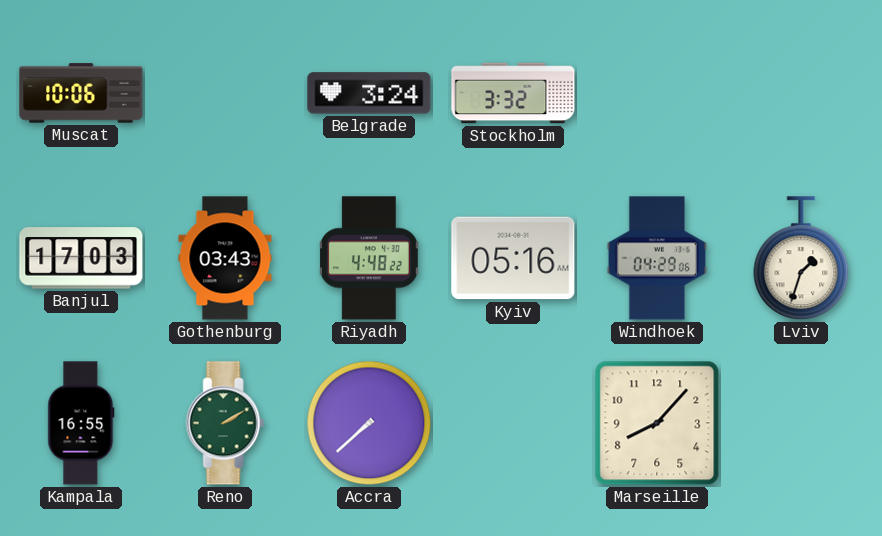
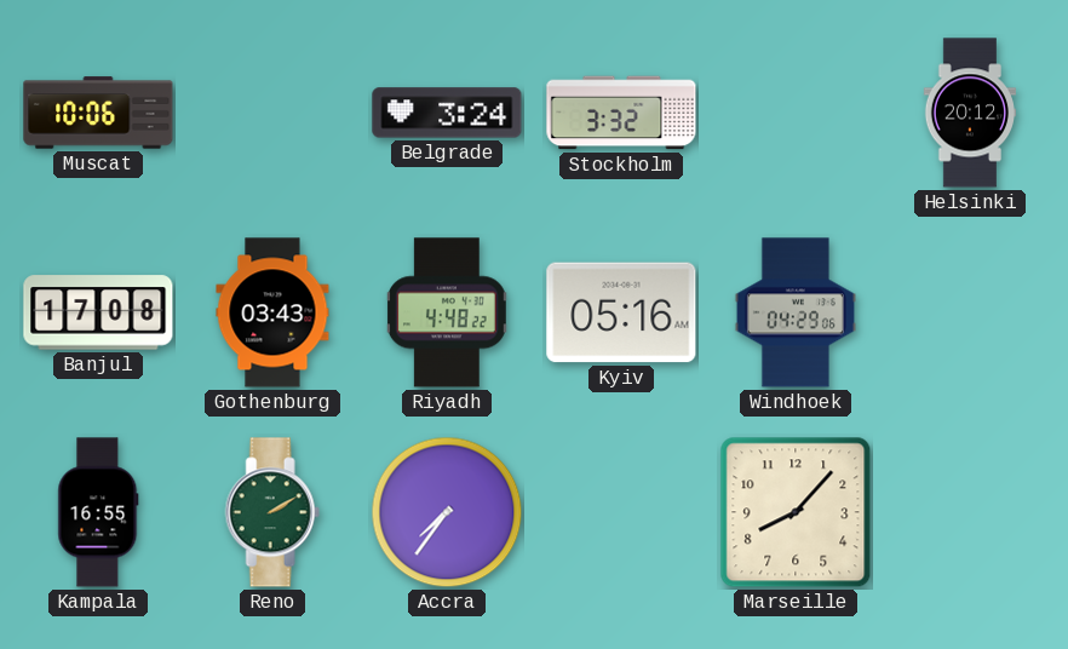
Helsinki: none -> 20:12 (970, 113)
Banjul: 17:03 -> 17:08 (98, 312)
Lviv: 1:33 -> none (801, 259)
Accra: 7:38 -> 7:36 (447, 512)
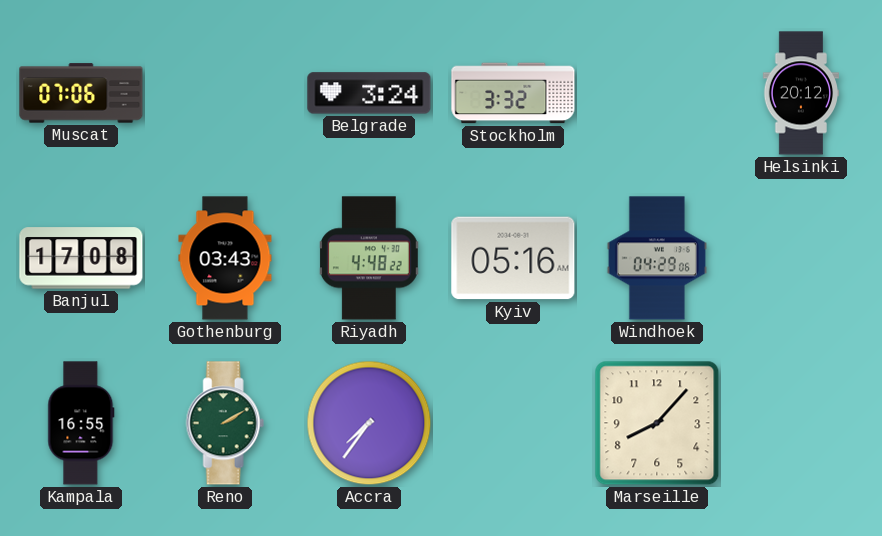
Muscat: 10:06 -> 07:06 (81, 93)
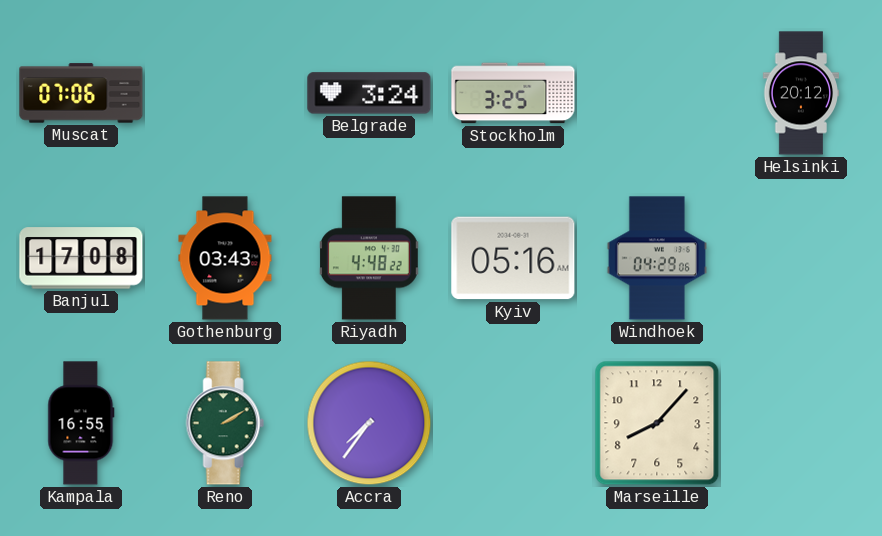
Stockholm: 3:32 -> 3:25 (513, 93)
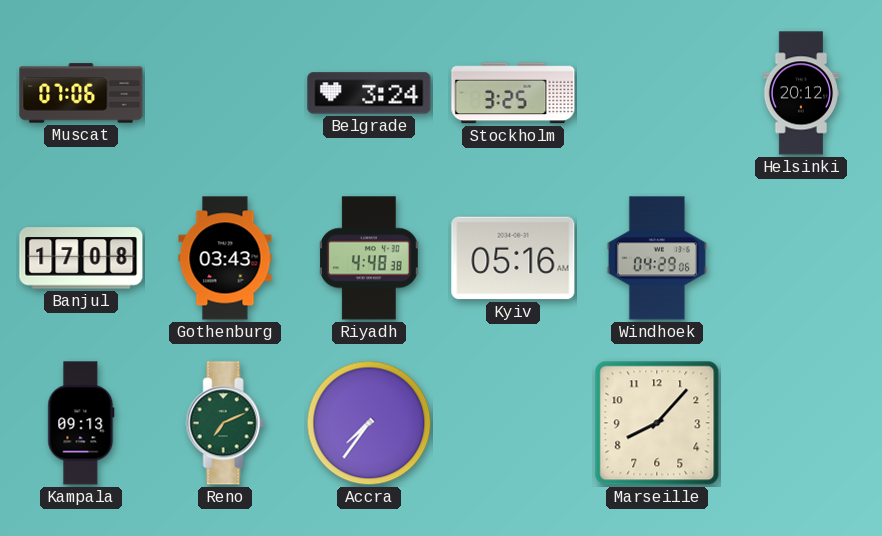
Riyadh: 4:48:22 -> 4:48:38 (369, 258)
Kampala: 16:55 -> 09:13 (81, 423)
Reno: 2:10 -> 7:11 (225, 423)
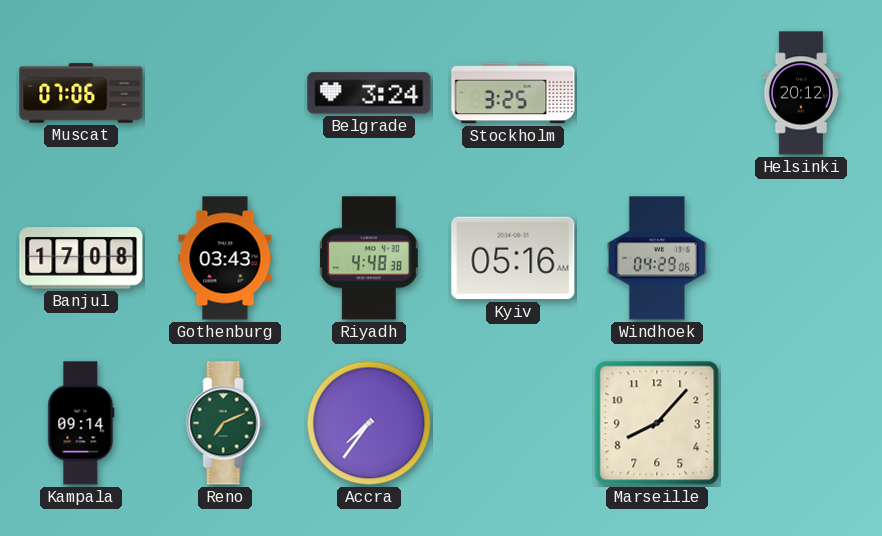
Kampala: 09:13 -> 09:14 (81, 423)
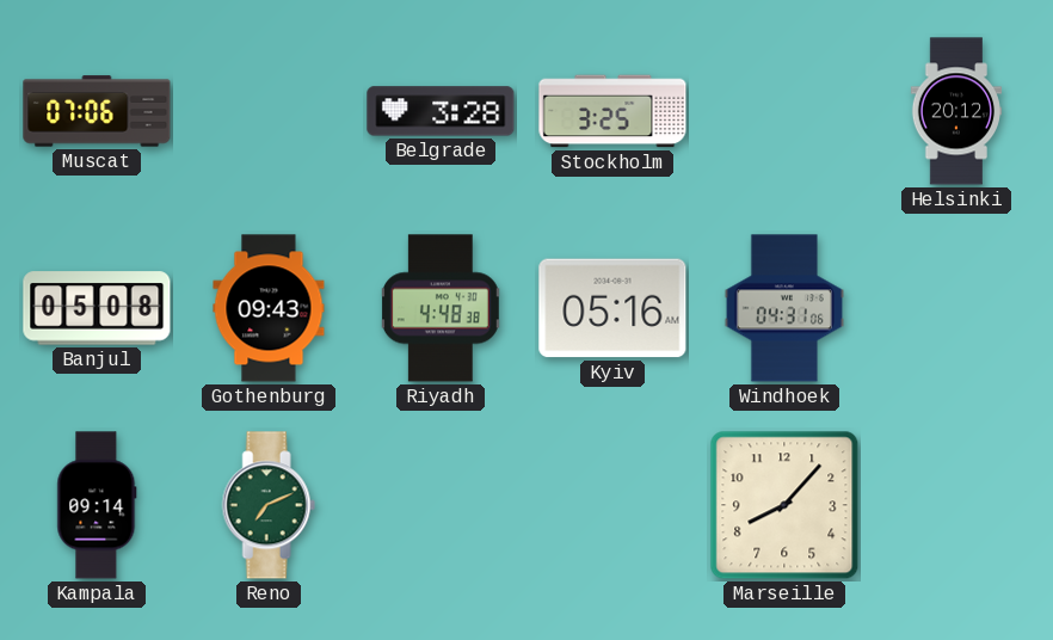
Belgrade: 3:24 -> 3:28 (441, 111)
Banjul: 17:08 -> 05:08 (97, 308)
Gothenburg: 03:43 -> 09:43 (269, 308)
Windhoek: 04:29 -> 04:31 (784, 308)
Accra: 7:36 -> none (369, 423)
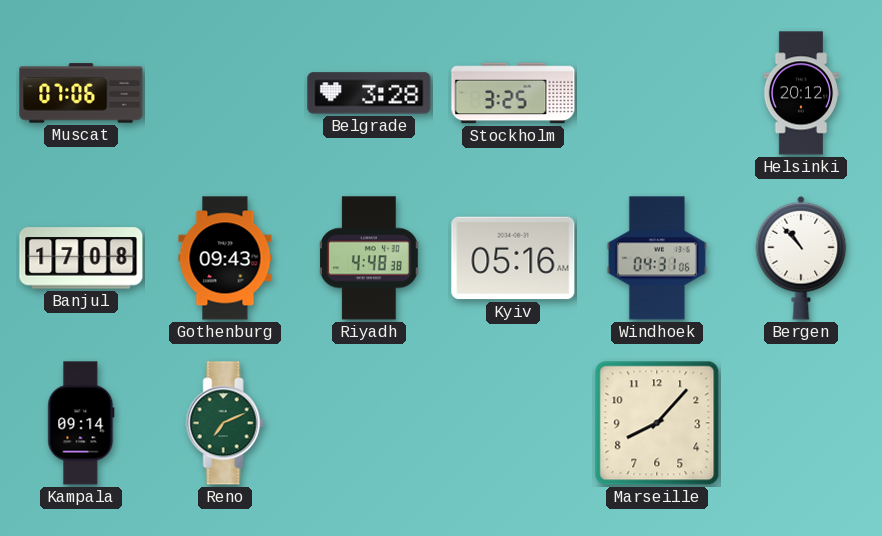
Banjul: 05:08 -> 17:08 (81, 258)
Bergen: none -> 10:53 (801, 258)
